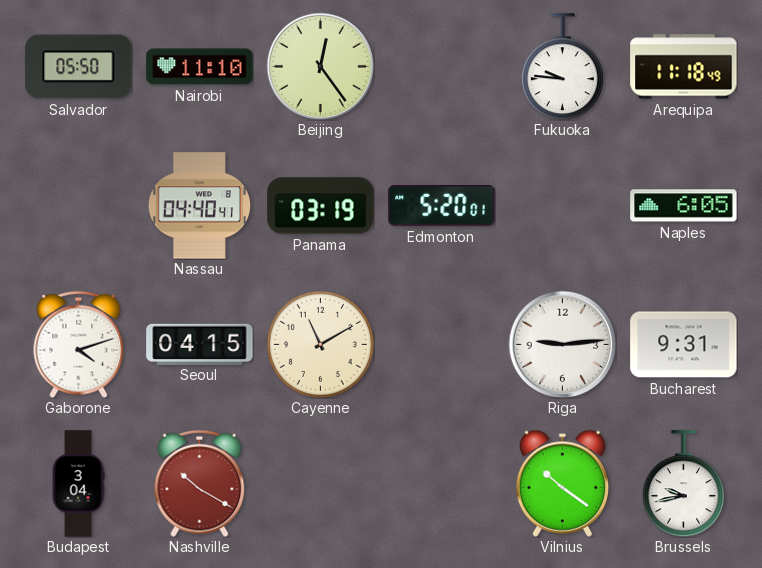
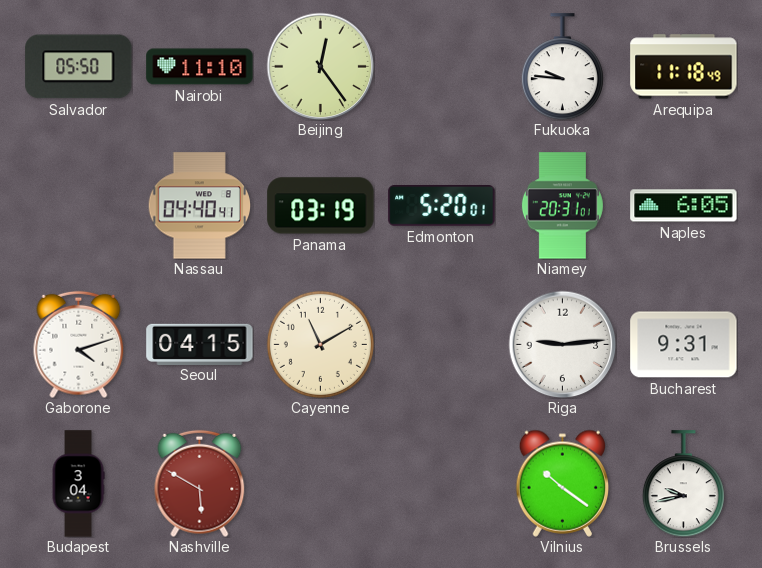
Niamey: none -> 20:31 (562, 206)
Nashville: 10:20 -> 5:50 (200, 483)
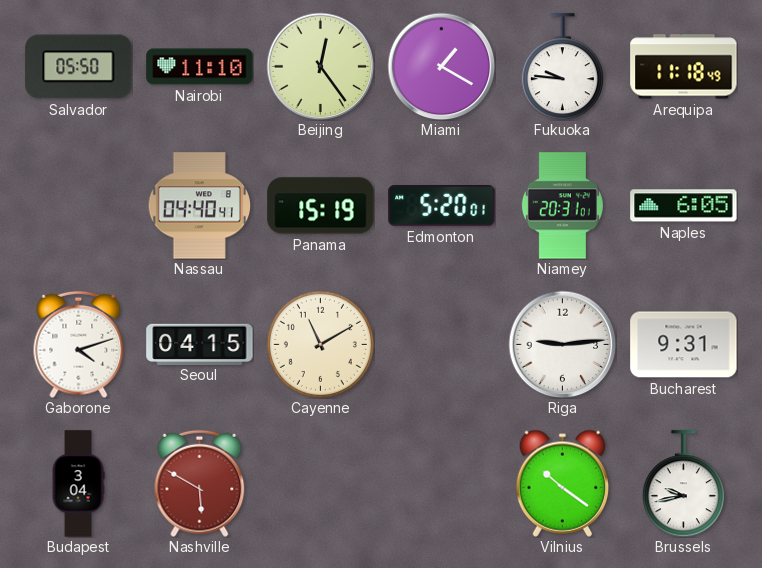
Miami: none -> 1:20 (441, 66)
Panama: 03:19 -> 15:19 (321, 206)
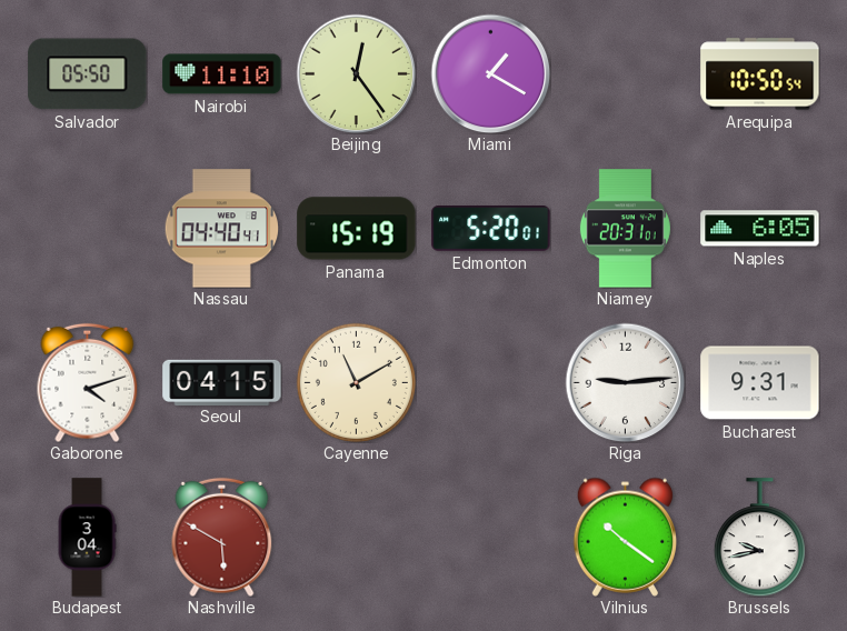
Fukuoka: 9:46 -> none (562, 67)
Arequipa: 11:18 -> 10:50 (760, 74)
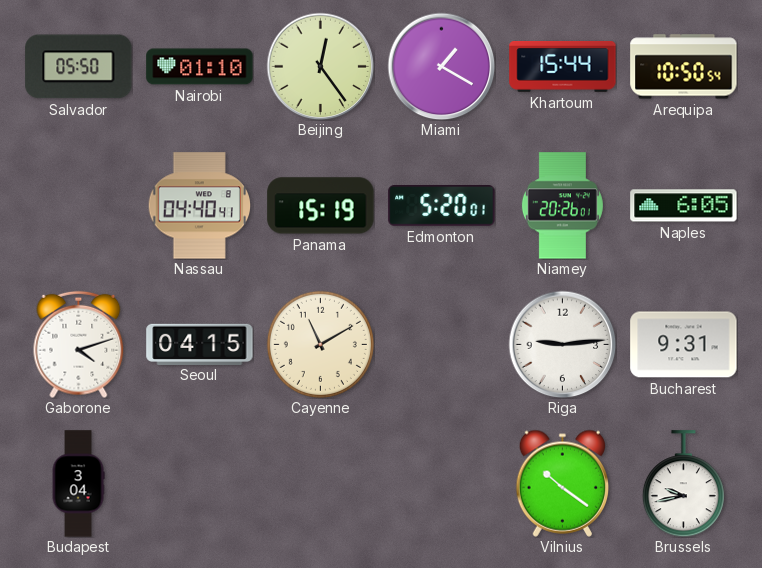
Nairobi: 11:10 -> 01:10 (200, 67)
Khartoum: none -> 15:44 (563, 67)
Niamey: 20:31 -> 20:26 (562, 206)
Nashville: 5:50 -> none (222, 537)
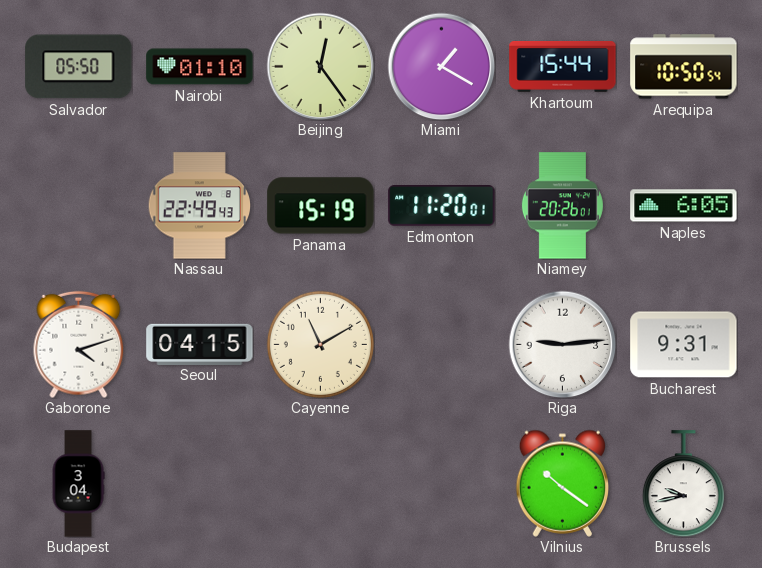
Nassau: 04:40 -> 22:49 (199, 206)
Edmonton: 5:20 -> 11:20 (442, 206)
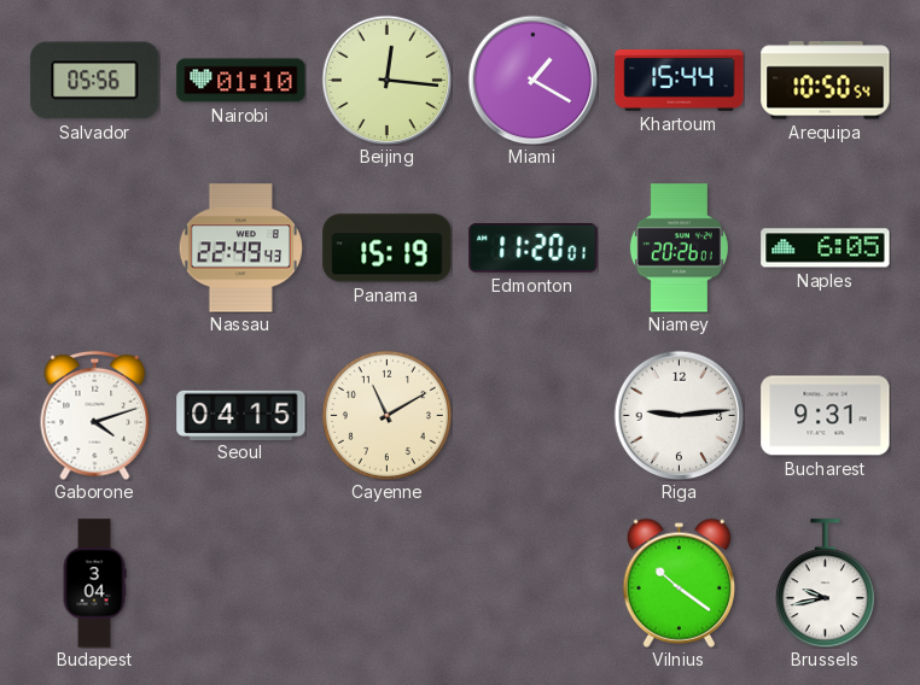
Salvador: 05:50 -> 05:56 (95, 81)
Beijing: 12:24 -> 12:16 (386, 80)
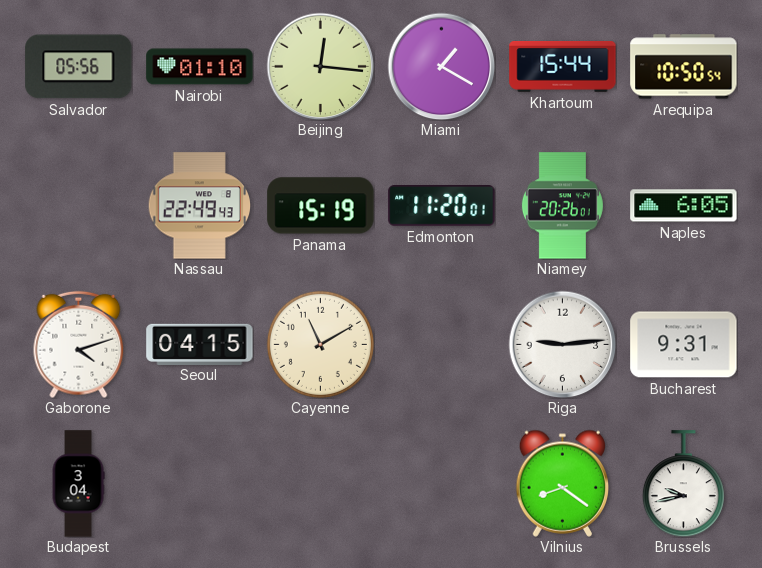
Vilnius: 10:21 -> 8:21 (562, 483)
